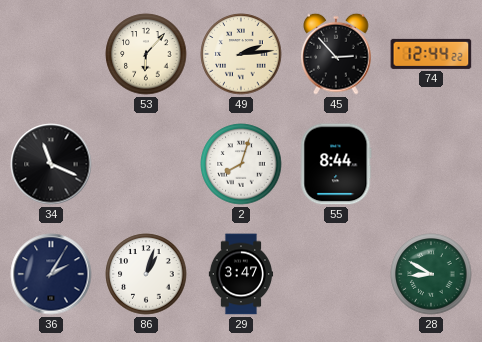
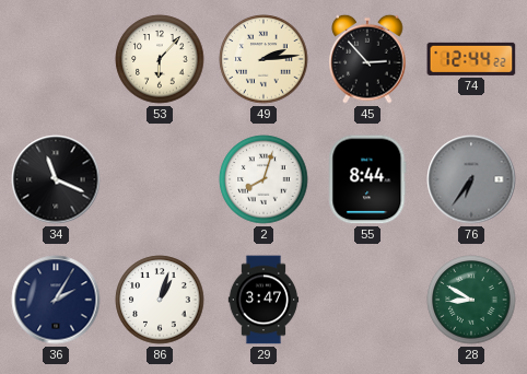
76: none -> 6:36 (471, 179)
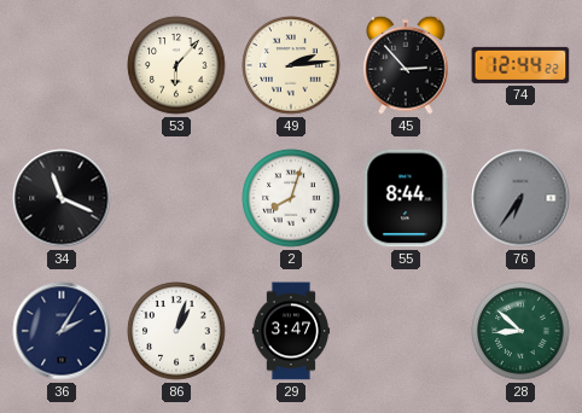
28: 8:50 -> 8:52 (520, 331)
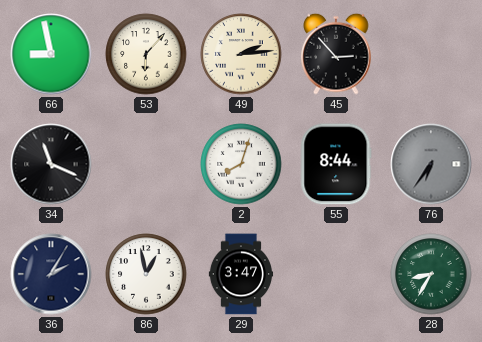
66: none -> 8:58 (51, 54)
74: 12:44 -> none (520, 65)
86: 1:03 -> 12:58 (146, 274)
28: 8:52 -> 8:35 (431, 274)
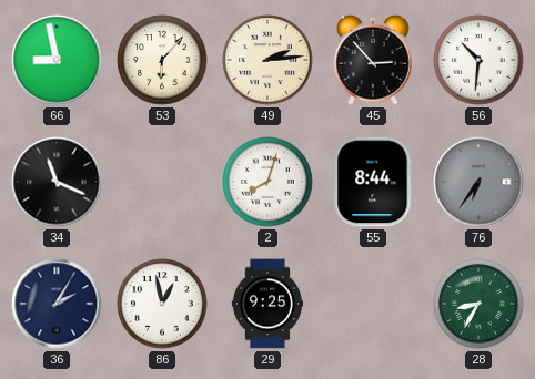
56: none -> 10:31 (478, 60)
29: 3:47 -> 9:25 (267, 304)
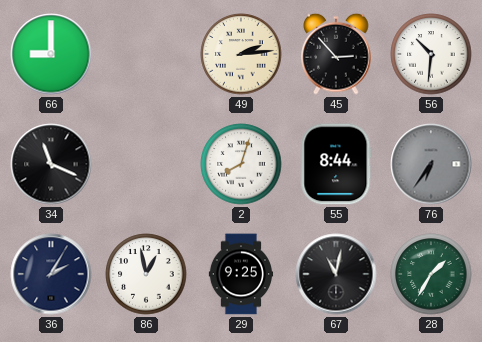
66: 8:58 -> 9:00 (51, 54)
53: 6:07 -> none (162, 60)
67: none -> 11:02 (336, 274)
28: 8:35 -> 1:35 (431, 274)
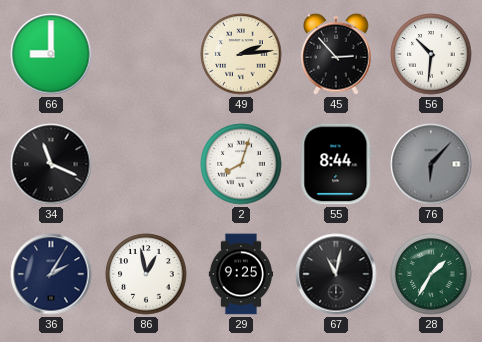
76: 6:36 -> 6:07 (431, 164)
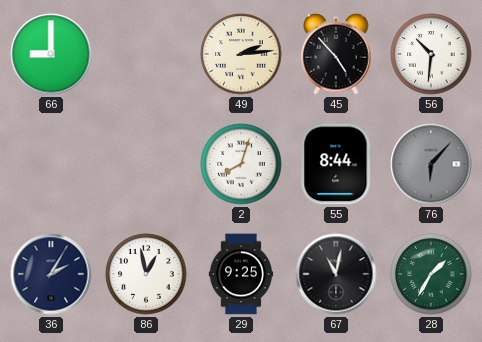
45: 2:53 -> 4:53 (336, 54)
34: 11:19 -> none (51, 164)
